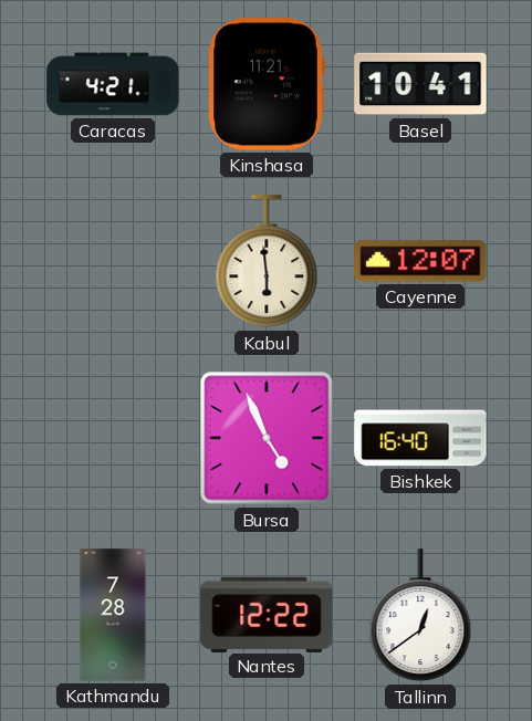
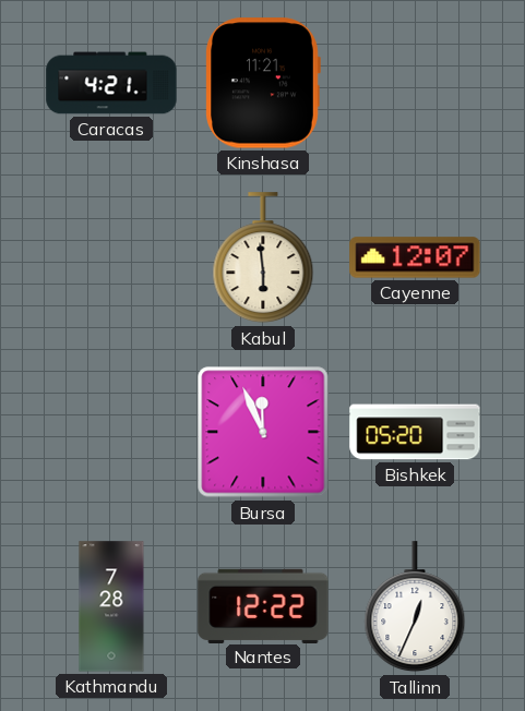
Basel: 10:41 -> none (420, 84)
Bursa: 4:56 -> 11:56 (263, 432)
Bishkek: 16:40 -> 05:20 (415, 432)
Tallinn: 12:39 -> 12:34 (415, 607)
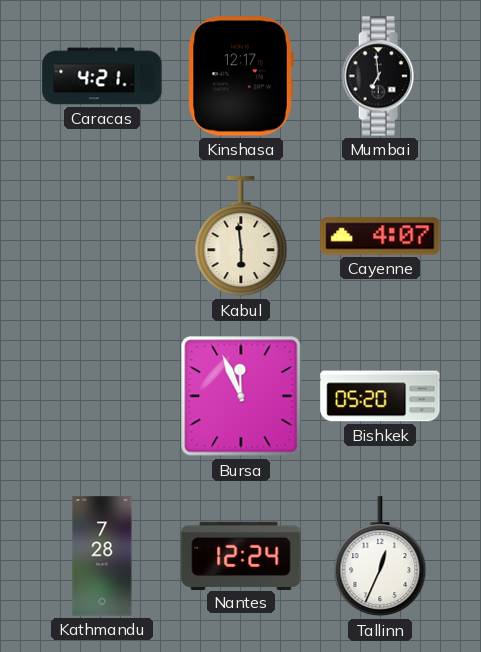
Kinshasa: 11:21 -> 12:17 (241, 76)
Mumbai: none -> 6:59 (380, 76)
Cayenne: 12:07 -> 4:07 (380, 236)
Nantes: 12:22 -> 12:24 (241, 555)
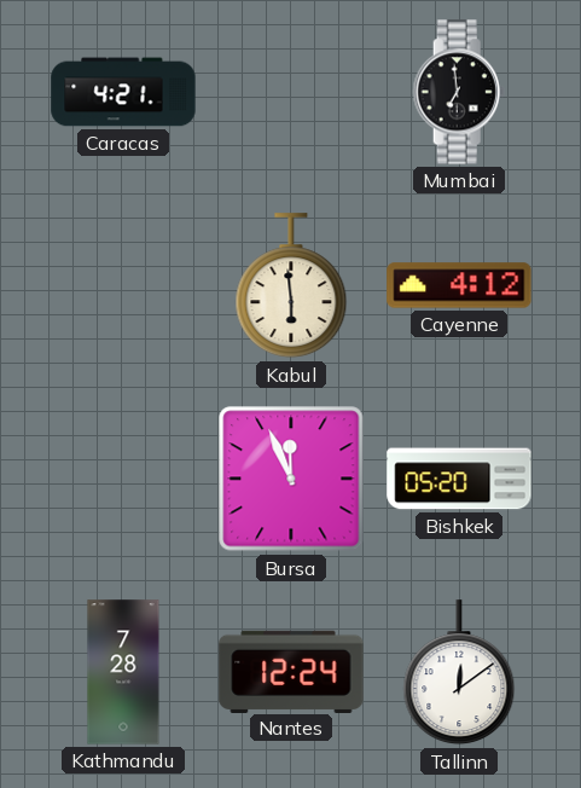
Kinshasa: 12:17 -> none (241, 76)
Cayenne: 4:07 -> 4:12 (459, 285)
Tallinn: 12:34 -> 12:09 (459, 673)
